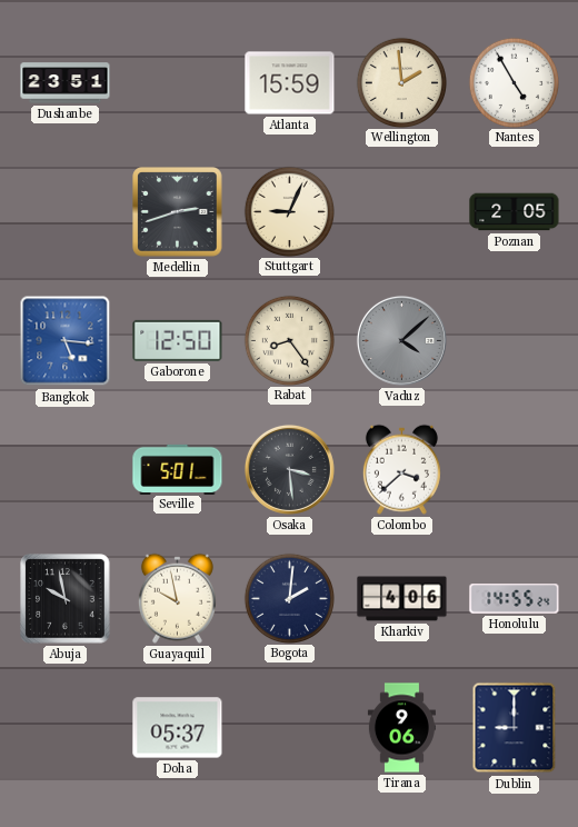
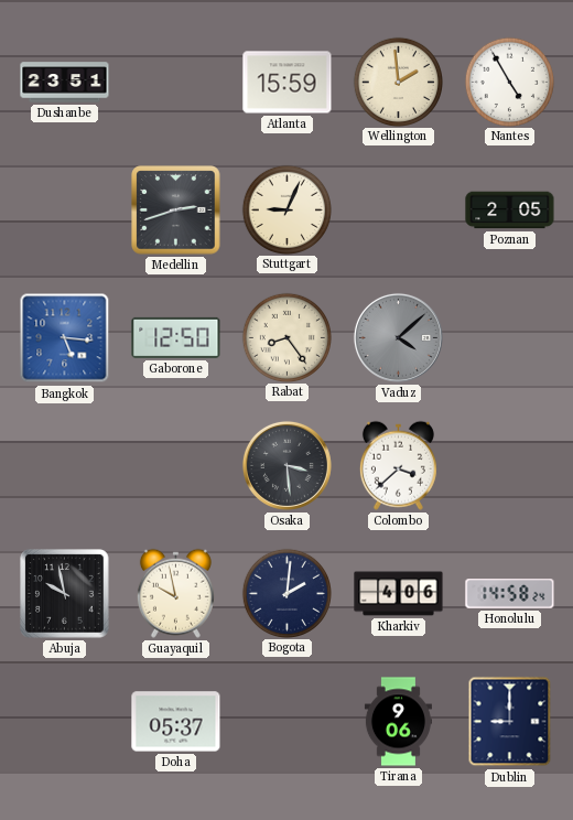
Seville: 5:01 -> none (178, 469)
Honolulu: 14:55 -> 14:58 (510, 594)
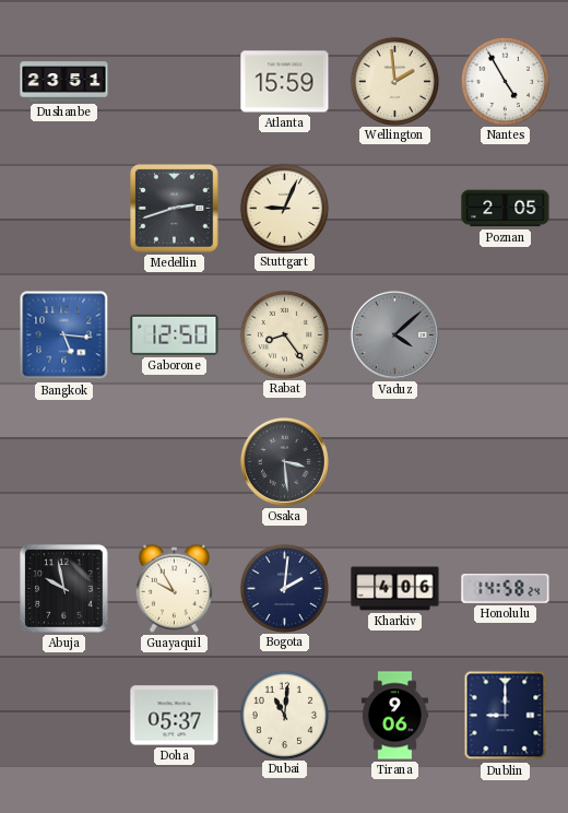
Colombo: 3:38 -> none (398, 465)
Guayaquil: 9:58 -> 9:55 (174, 588)
Dubai: none -> 11:01 (284, 715)
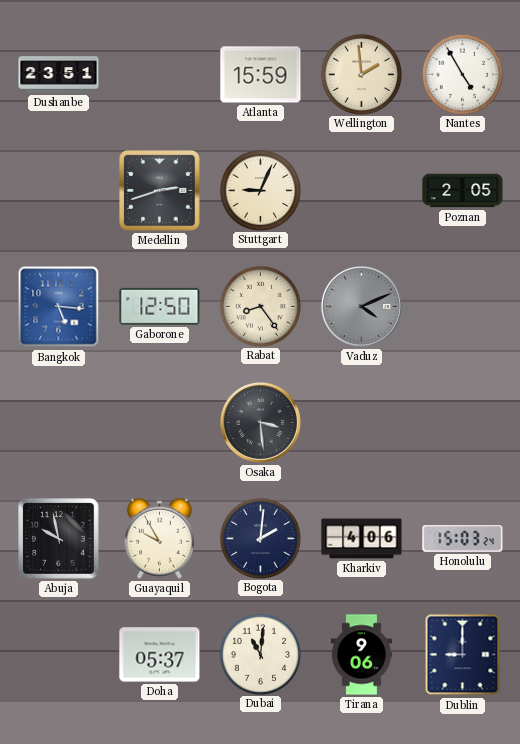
Vaduz: 4:08 -> 4:11 (361, 306)
Honolulu: 14:58 -> 15:03 (463, 539)
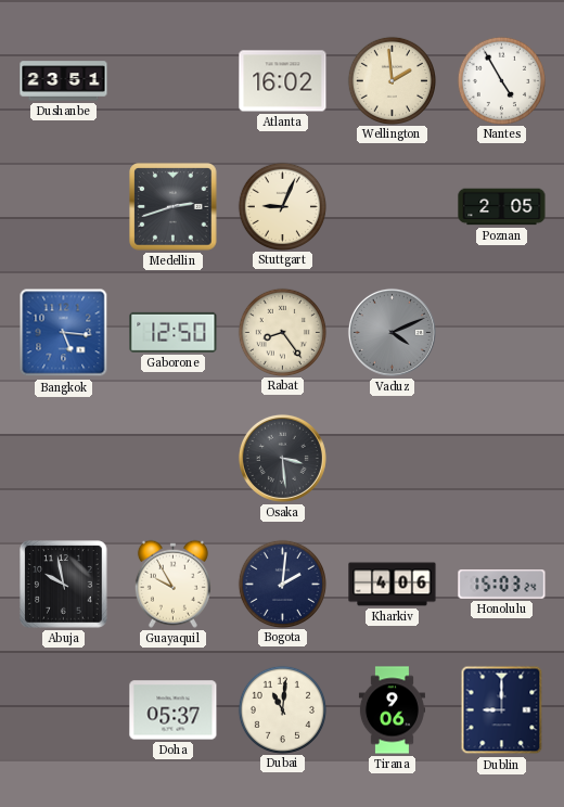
Atlanta: 15:59 -> 16:02 (283, 81)
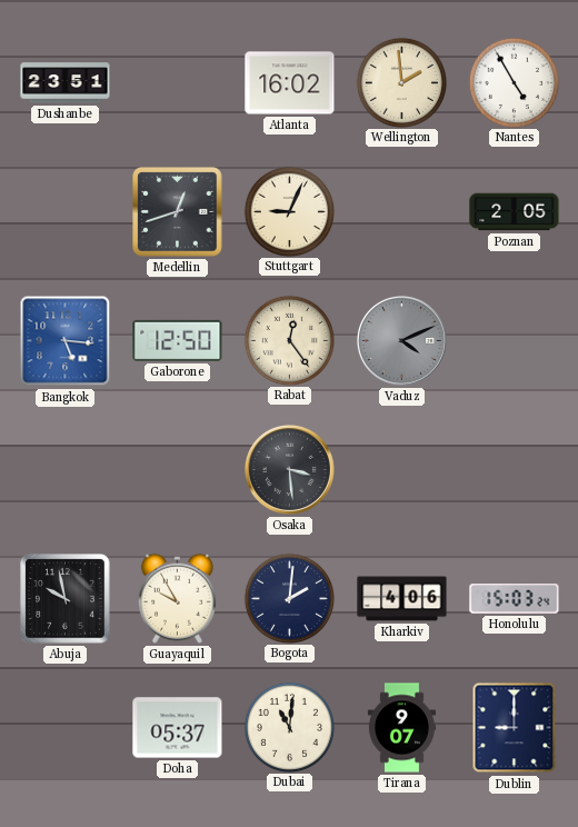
Medellin: 2:42 -> 12:42 (178, 212)
Rabat: 8:24 -> 12:24 (289, 340)
Tirana: 9:06 -> 9:07 (401, 728)
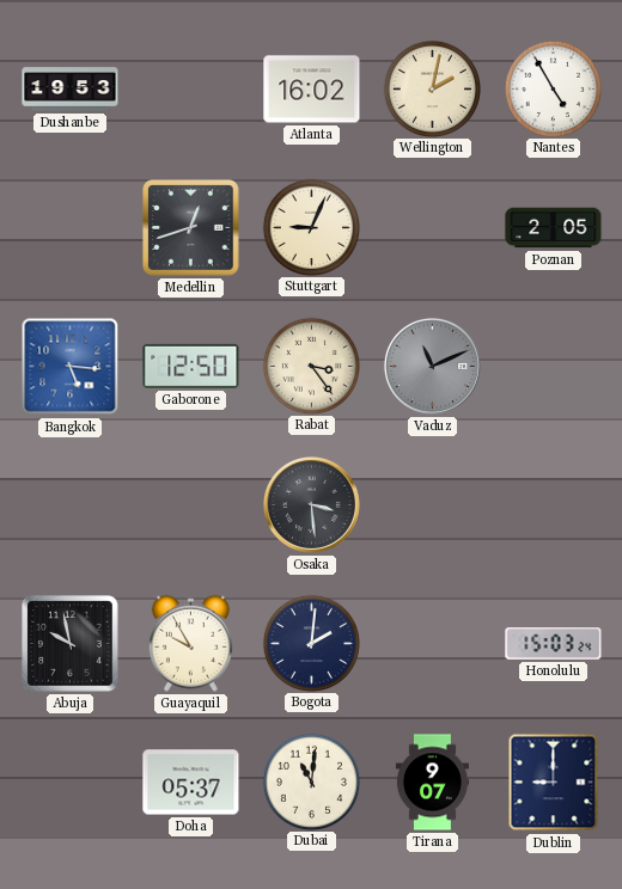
Dushanbe: 23:51 -> 19:53 (71, 90)
Wellington: 1:59 -> 2:02 (432, 88)
Rabat: 12:24 -> 3:24 (311, 366)
Vaduz: 4:11 -> 11:11 (432, 366)
Kharkiv: 4:06 -> none (402, 599)
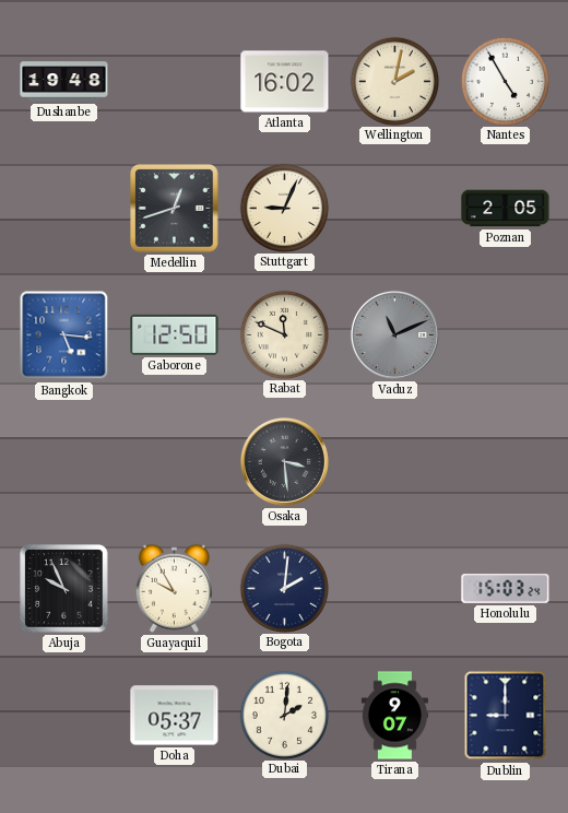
Dushanbe: 19:53 -> 19:48 (64, 82)
Rabat: 3:24 -> 11:49 (284, 334)
Abuja: 9:58 -> 9:56 (64, 589)
Dubai: 11:01 -> 2:01 (284, 715)
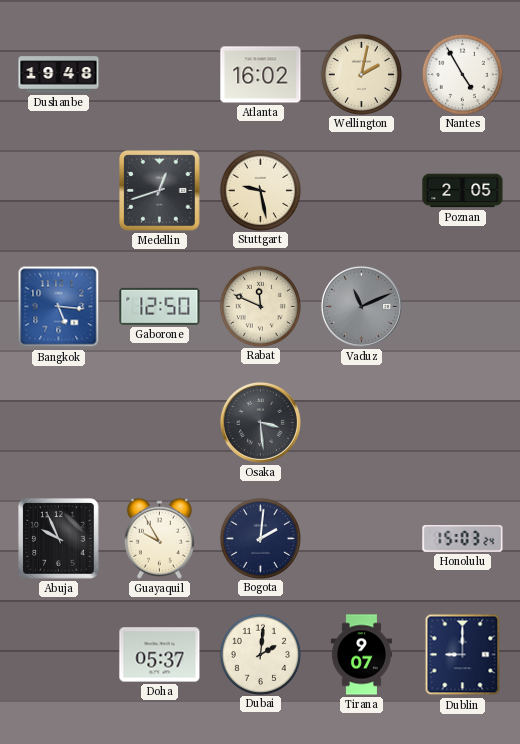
Stuttgart: 9:04 -> 9:28 (260, 190)
